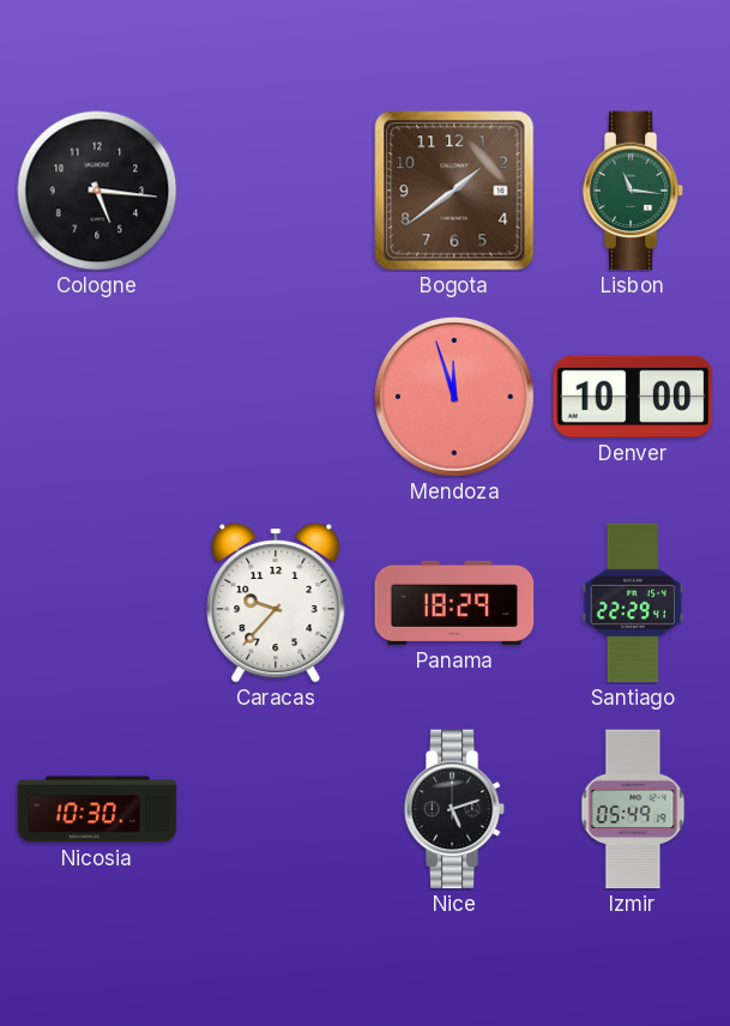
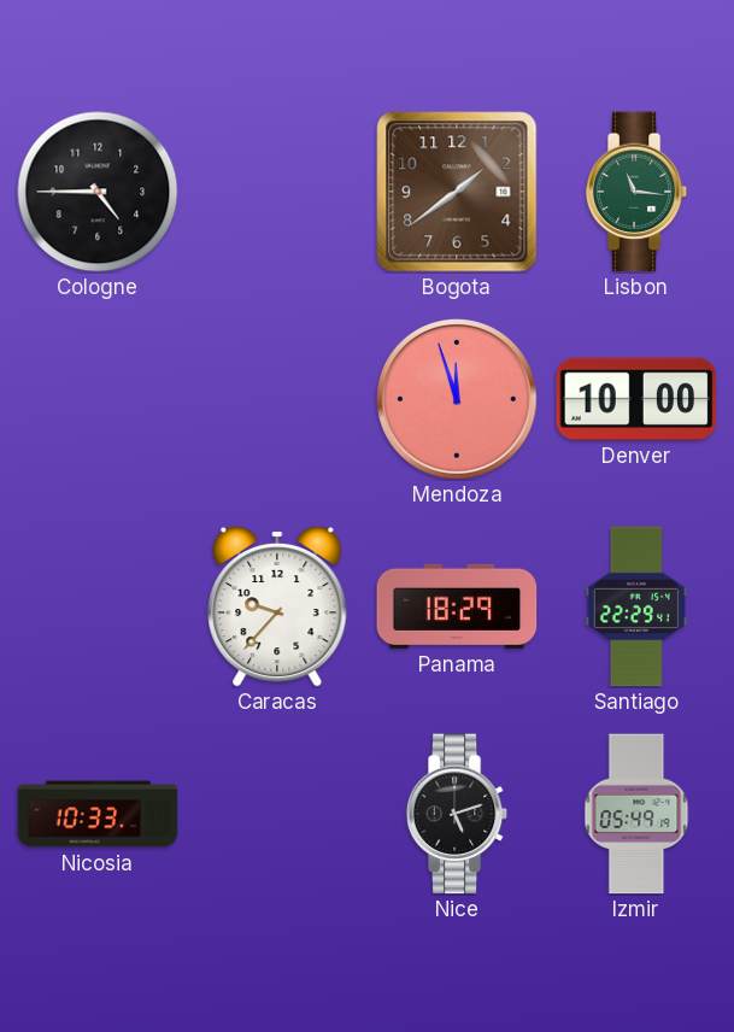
Cologne: 5:16 -> 4:45 (98, 192)
Nicosia: 10:30 -> 10:33 (98, 814)
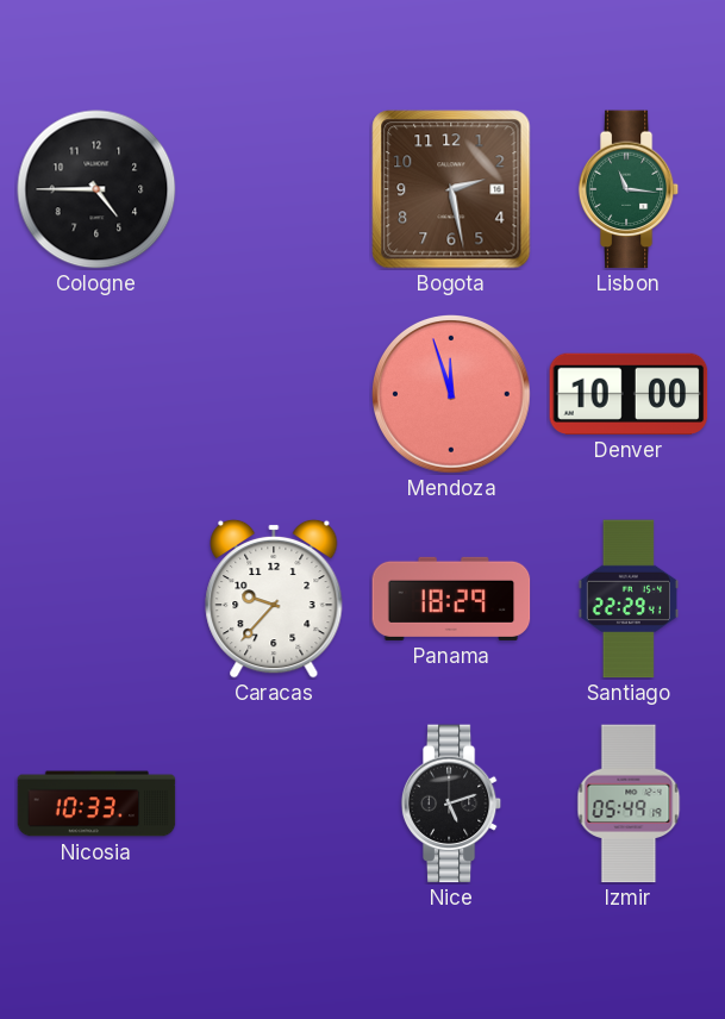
Bogota: 1:39 -> 2:28 (451, 189)
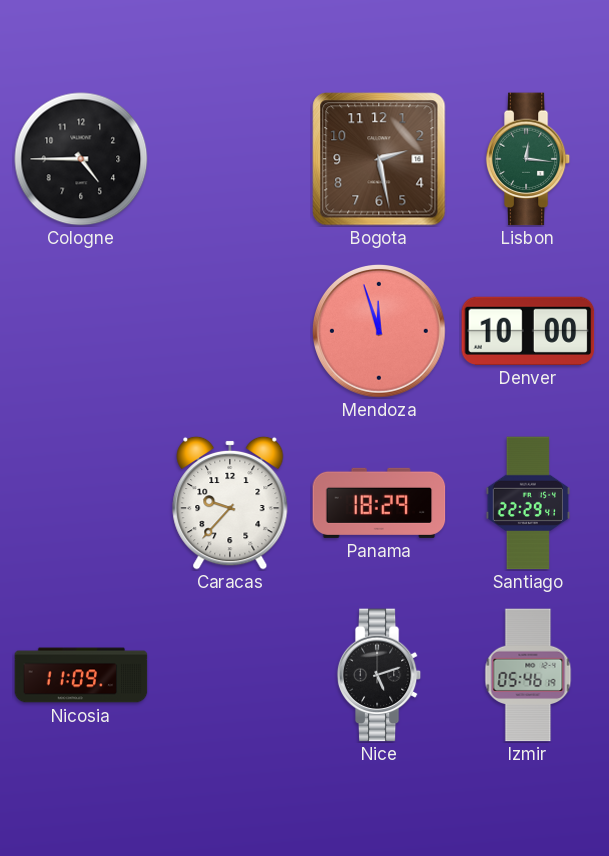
Lisbon: 11:16 -> 12:16 (528, 159)
Nicosia: 10:33 -> 11:09 (81, 675)
Izmir: 05:49 -> 05:46 (528, 675)
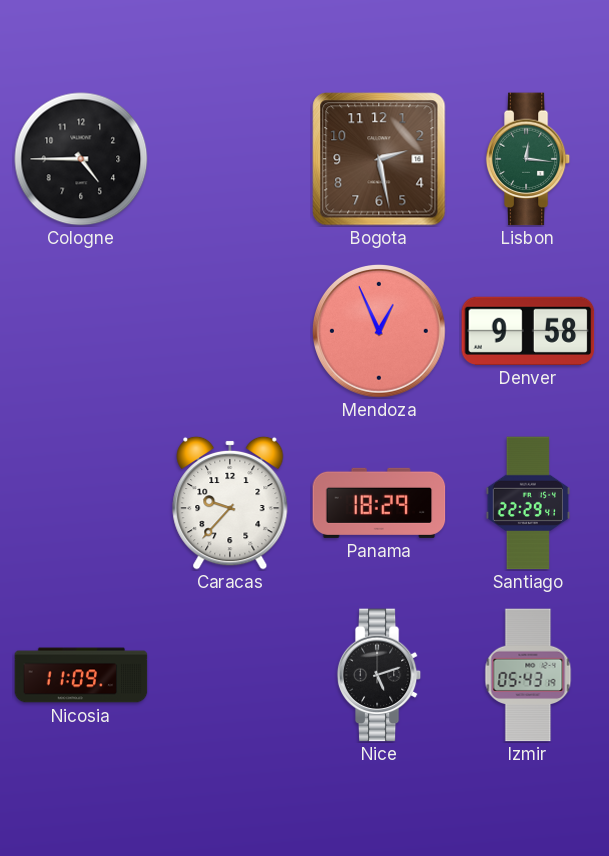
Mendoza: 11:57 -> 12:56 (380, 332)
Denver: 10:00 -> 9:58 (528, 331)
Izmir: 05:46 -> 05:43 (528, 675)
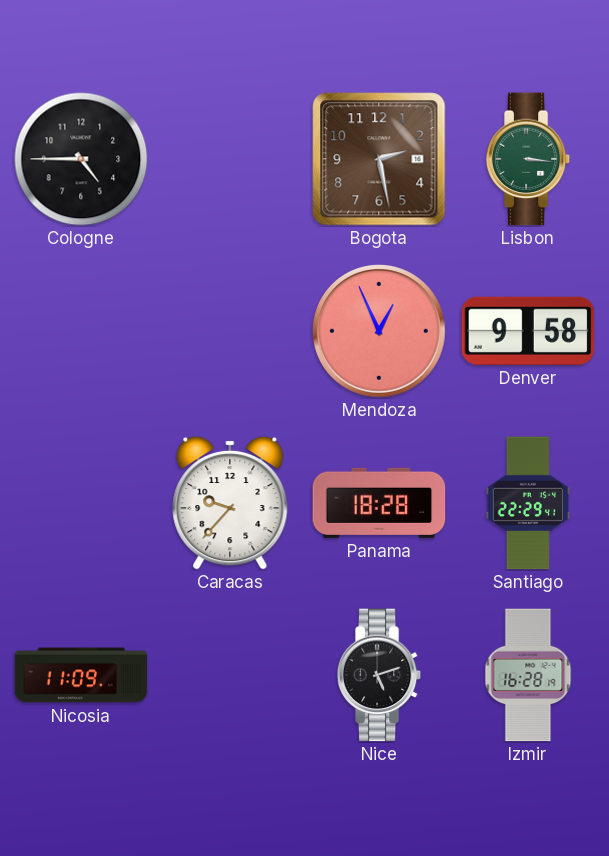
Lisbon: 12:16 -> 3:16 (528, 159)
Panama: 18:29 -> 18:28 (379, 503)
Izmir: 05:43 -> 16:28 (528, 675)
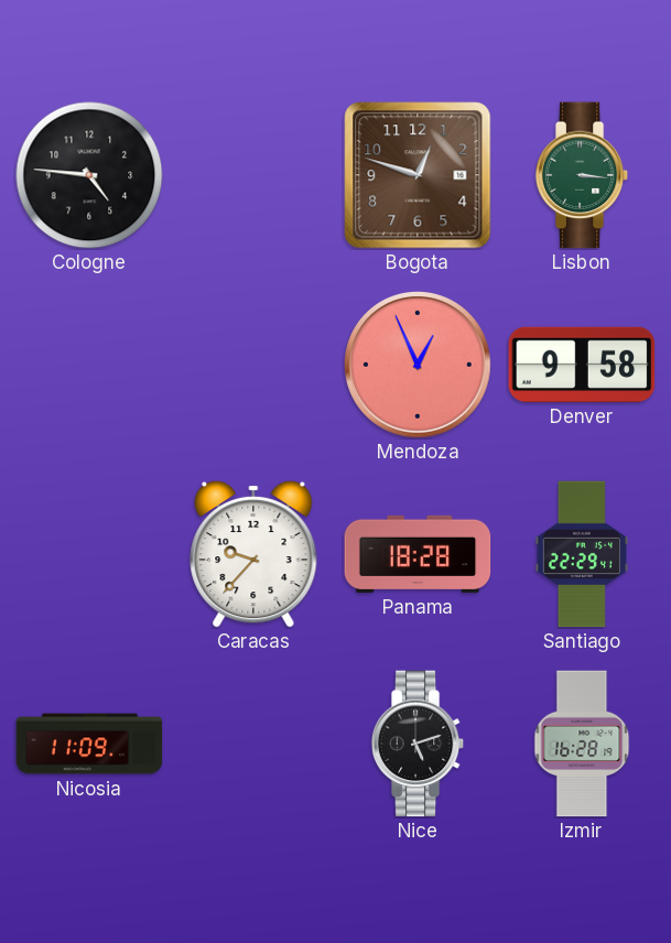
Cologne: 4:45 -> 4:46 (89, 175)
Bogota: 2:28 -> 12:48 (418, 175)
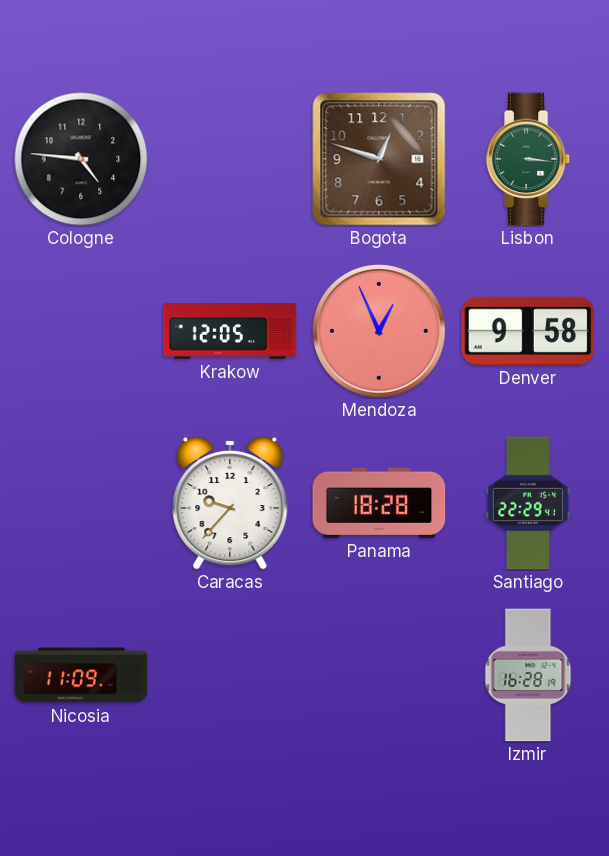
Krakow: none -> 12:05 (230, 332)
Nice: 5:12 -> none (418, 744)
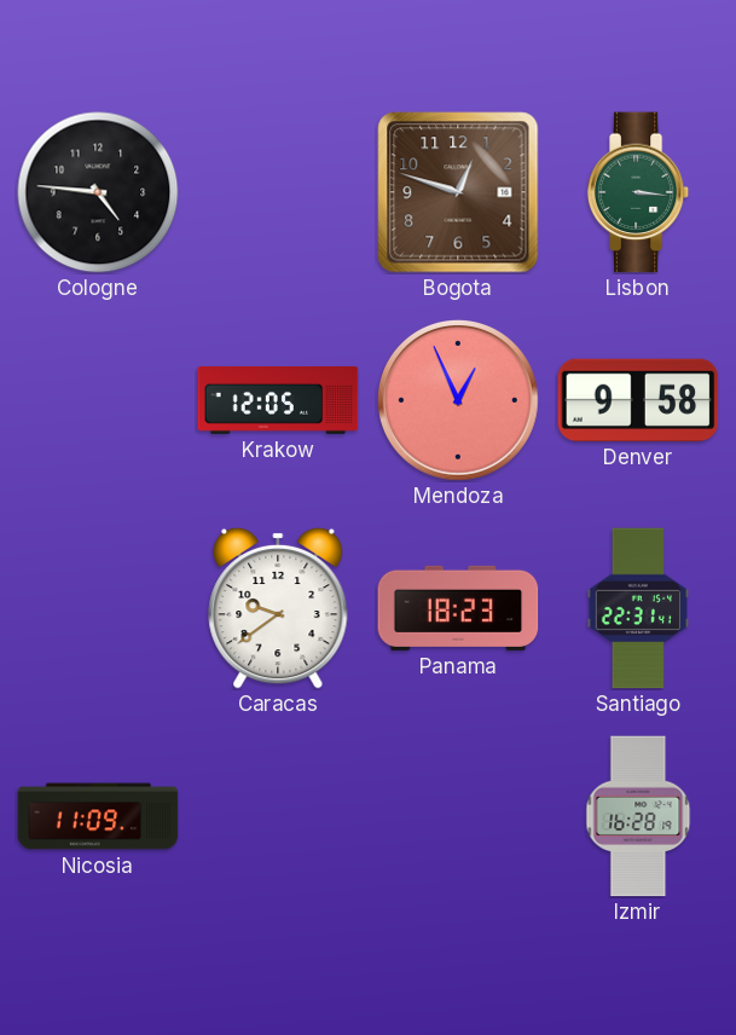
Caracas: 9:37 -> 9:39 (278, 608)
Panama: 18:28 -> 18:23 (458, 608)
Santiago: 22:29 -> 22:31 (637, 608)
